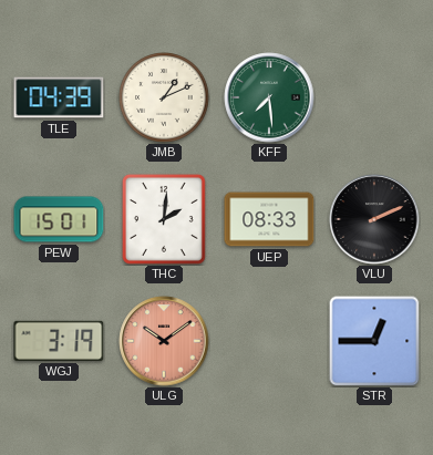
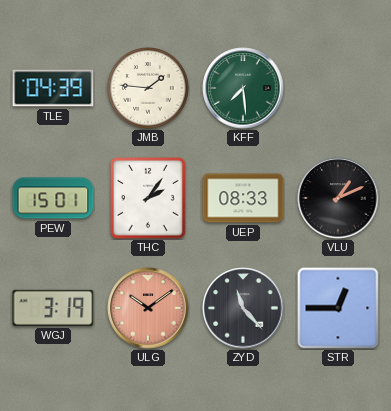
JMB: 1:11 -> 1:46 (148, 88)
THC: 2:01 -> 2:06 (148, 198)
VLU: 2:11 -> 1:11 (338, 198)
ZYD: none -> 11:23 (243, 308)
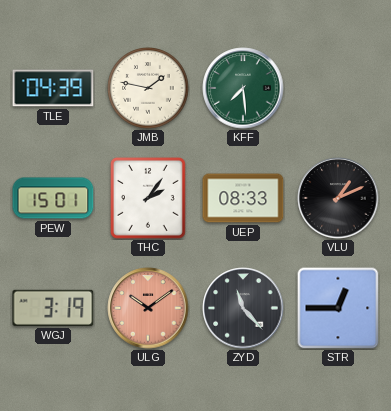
JMB: 1:46 -> 1:47 (148, 88)
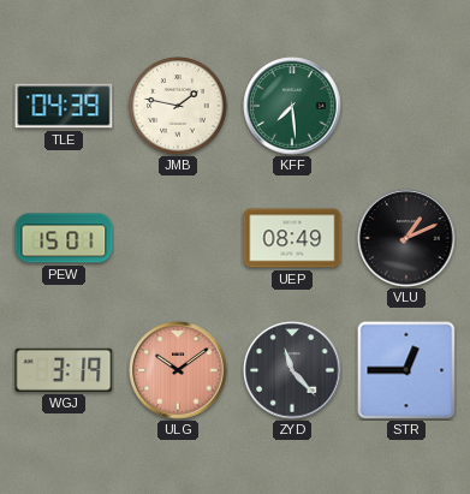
THC: 2:06 -> none (148, 198)
UEP: 08:33 -> 08:49 (292, 238)
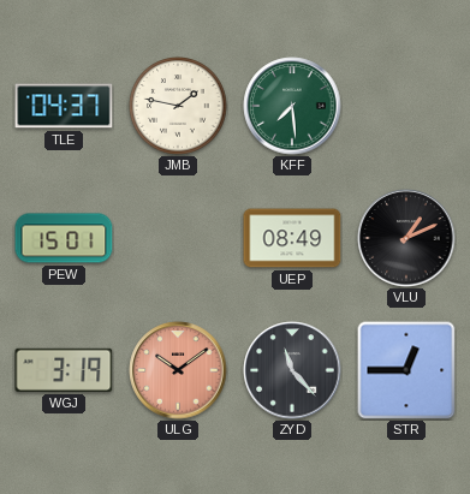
TLE: 04:39 -> 04:37 (64, 106)
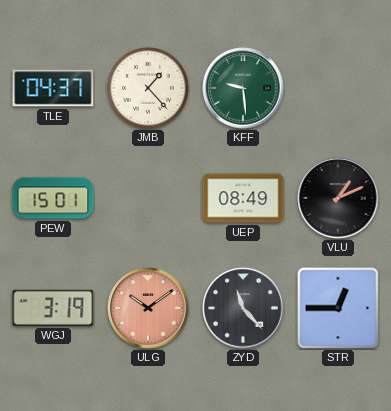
JMB: 1:47 -> 1:23 (148, 88)
KFF: 7:29 -> 9:29 (243, 88)
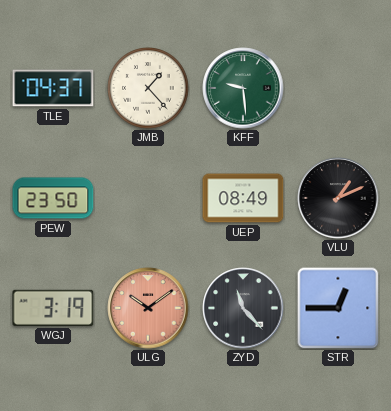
PEW: 15:01 -> 23:50 (53, 198)
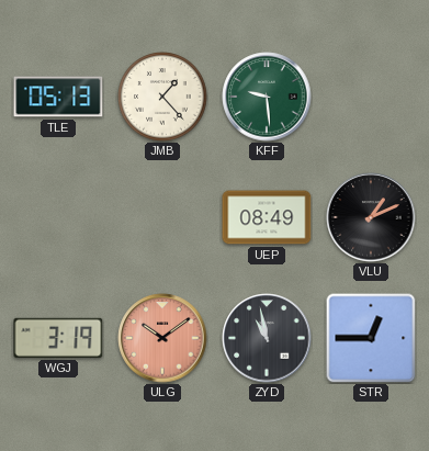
TLE: 04:37 -> 05:13 (58, 97)
PEW: 23:50 -> none (53, 198)
ZYD: 11:23 -> 10:58 (267, 338)
